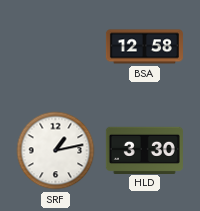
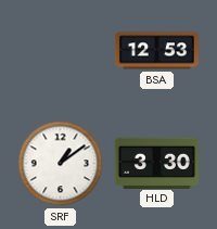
BSA: 12:58 -> 12:53 (156, 51)
SRF: 1:13 -> 1:09 (61, 164)
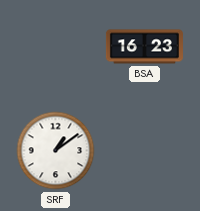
BSA: 12:53 -> 16:23 (144, 47)
HLD: 3:30 -> none (156, 163)
